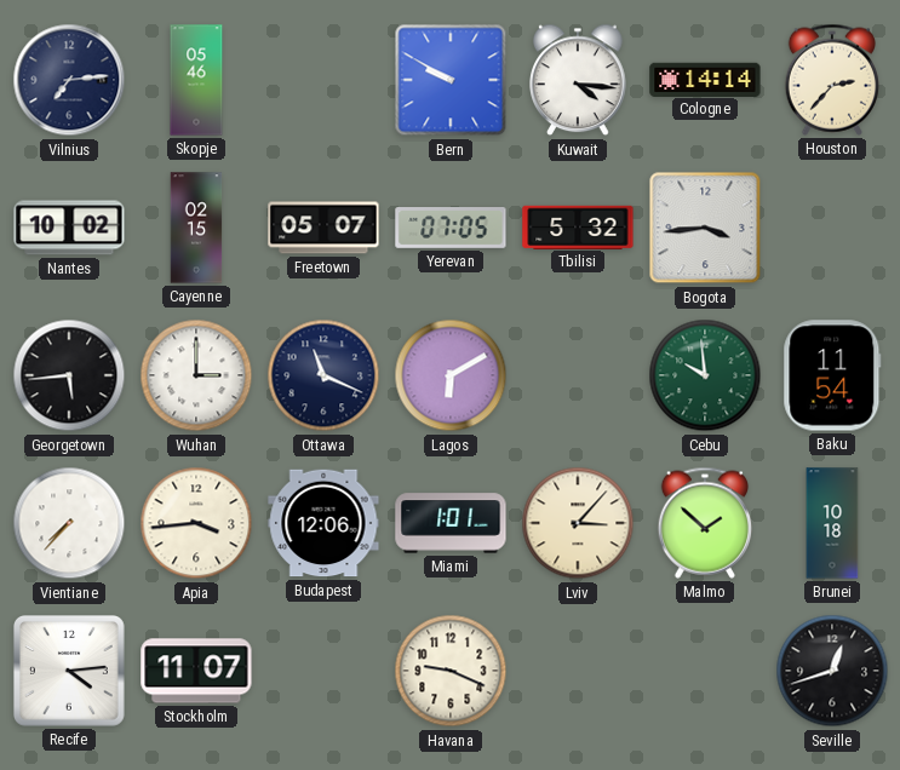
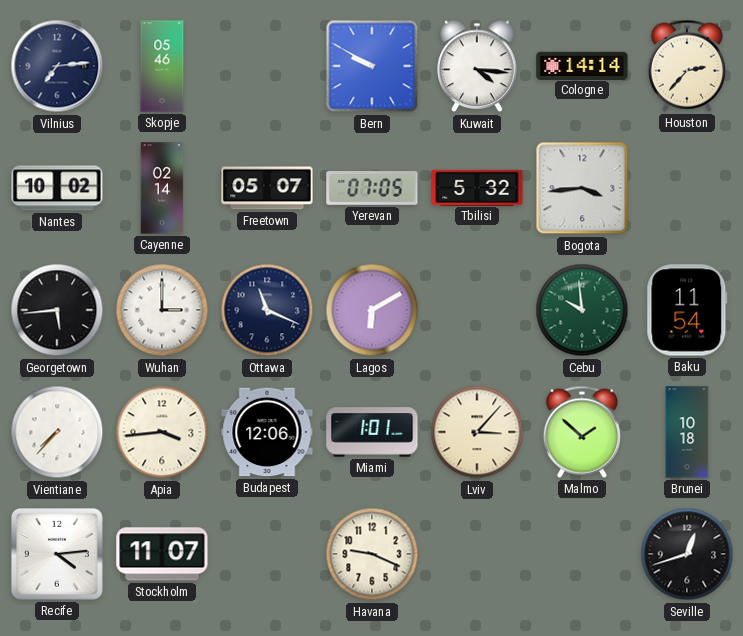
Cayenne: 02:15 -> 02:14 (162, 188)
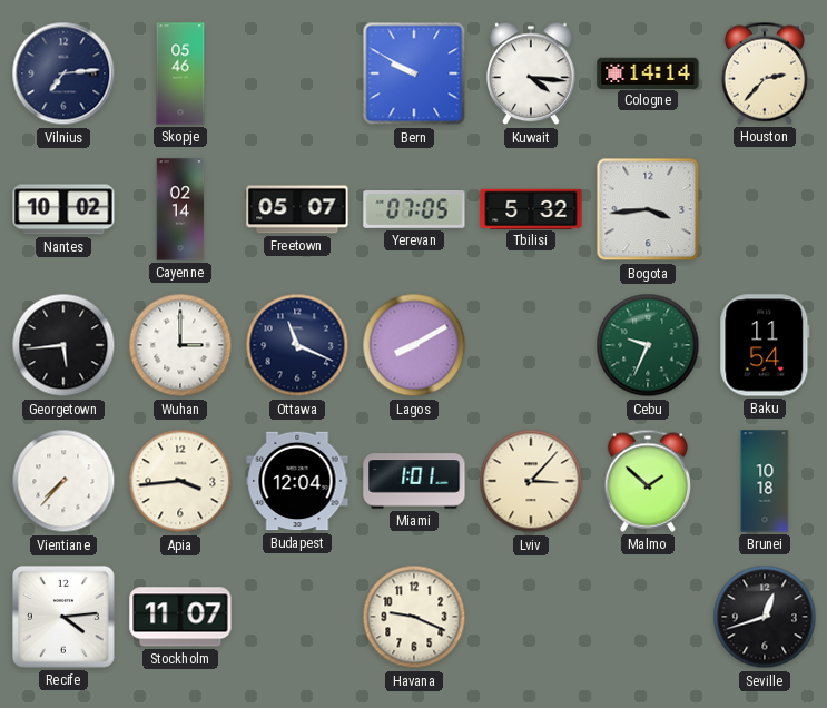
Lagos: 6:10 -> 8:10 (414, 345)
Cebu: 9:59 -> 9:34 (648, 345)
Budapest: 12:06 -> 12:04 (297, 481)
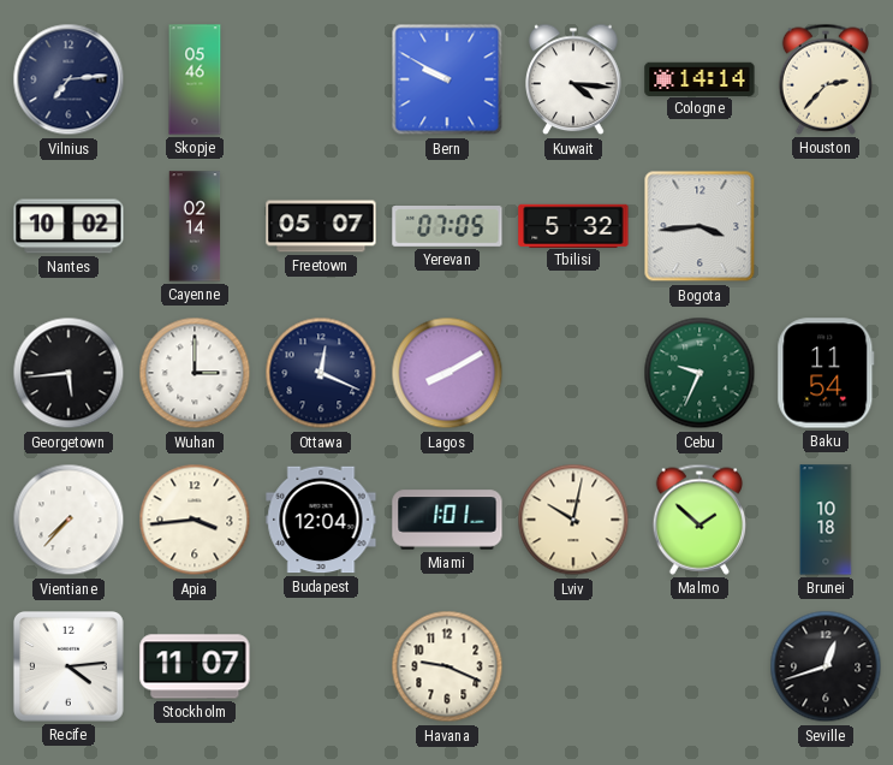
Ottawa: 11:19 -> 12:19 (321, 373)
Lviv: 3:07 -> 10:02 (573, 520)
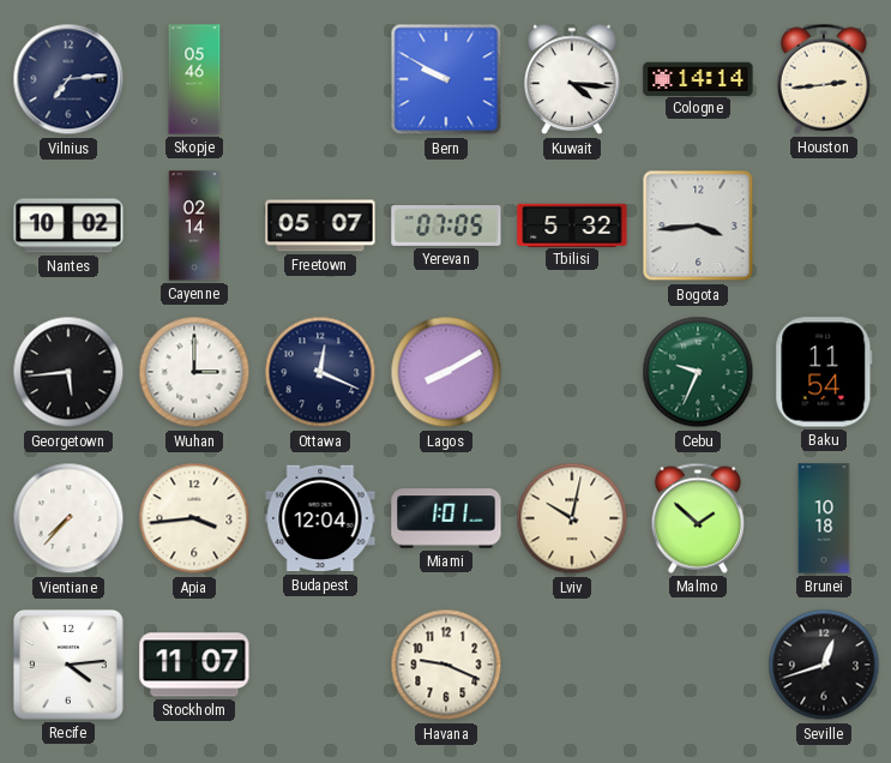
Houston: 2:37 -> 2:44 (823, 79)
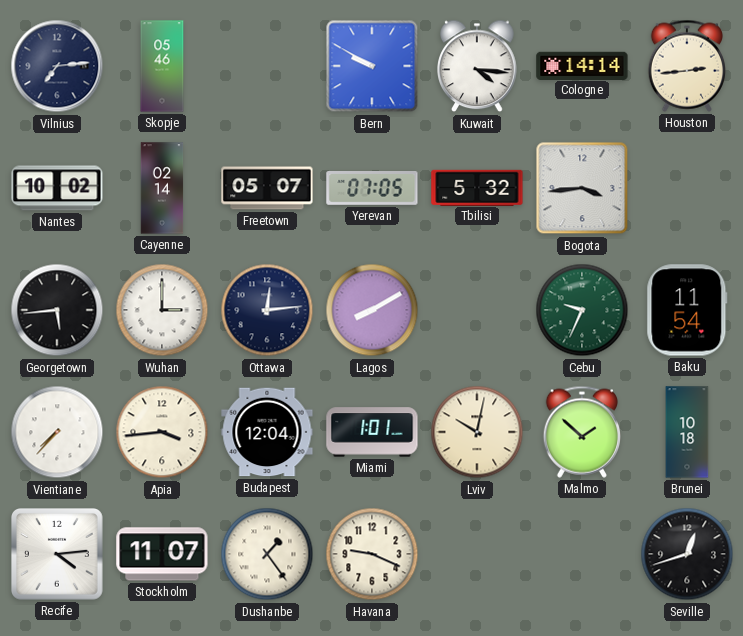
Ottawa: 12:19 -> 12:14 (267, 310)
Dushanbe: none -> 1:24 (267, 554)
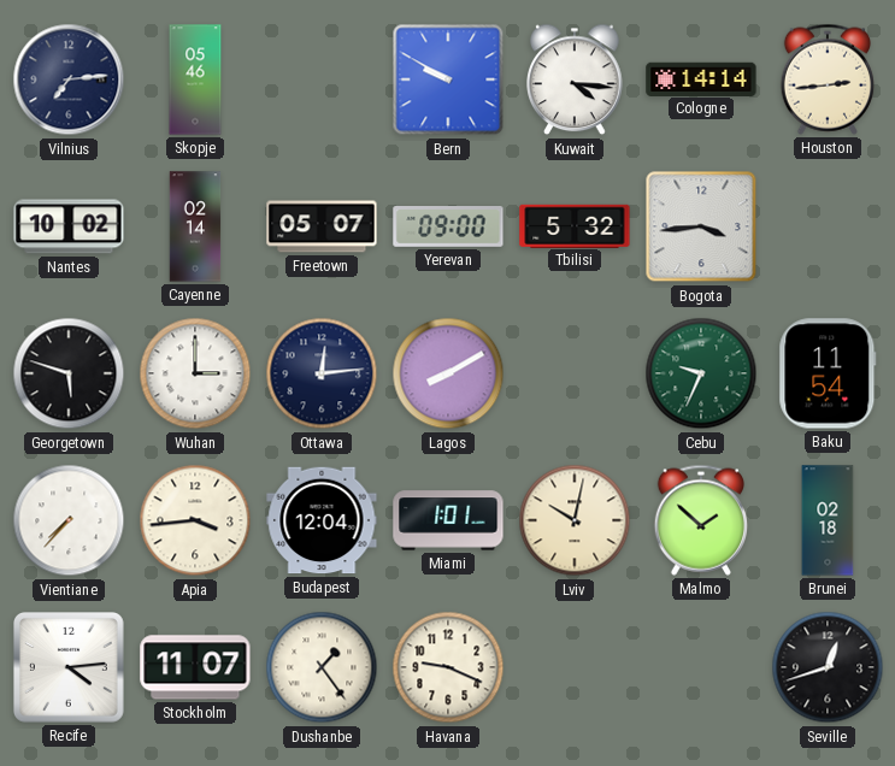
Yerevan: 07:05 -> 09:00 (448, 228)
Georgetown: 5:44 -> 5:48 (69, 373)
Brunei: 10:18 -> 02:18 (828, 520)
